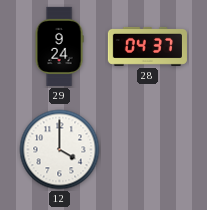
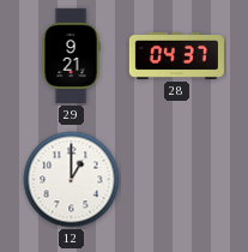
29: 9:24 -> 9:21 (71, 55)
12: 4:00 -> 1:00 (72, 180)
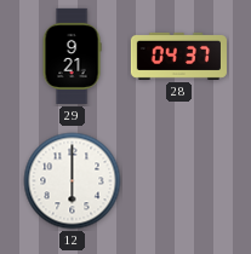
12: 1:00 -> 6:00 (73, 181)
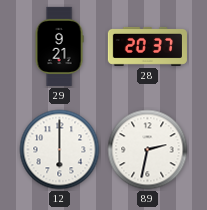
28: 04:37 -> 20:37 (147, 46)
89: none -> 2:32 (148, 150)
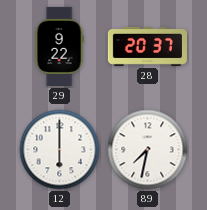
29: 9:21 -> 9:22 (59, 46)
89: 2:32 -> 7:32 (148, 150)
